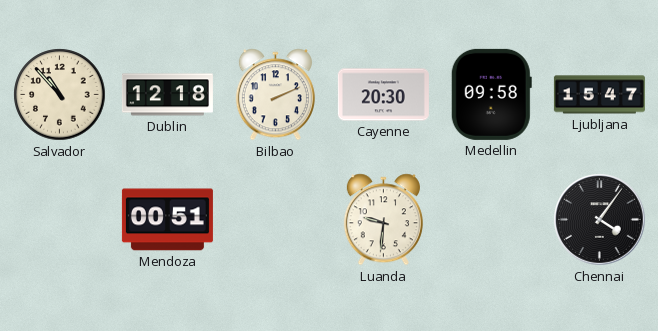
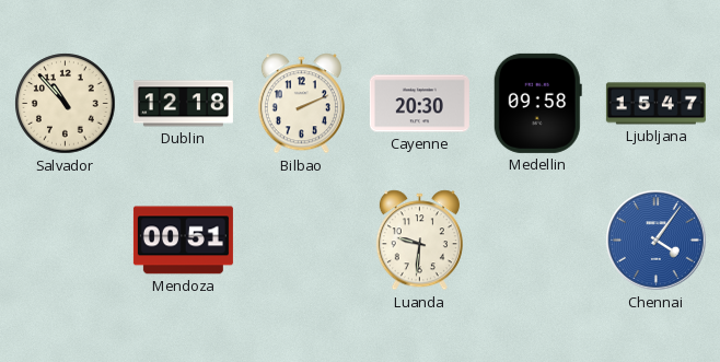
Chennai dial: black -> blue (657, 241)
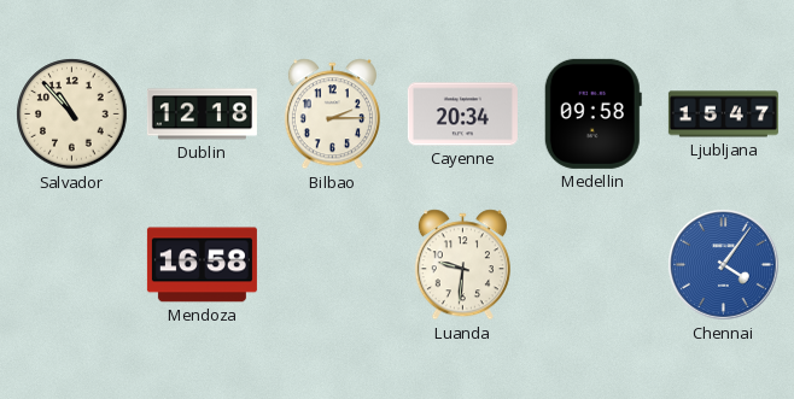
Bilbao: 2:11 -> 2:15 (332, 115)
Cayenne: 20:30 -> 20:34 (462, 115)
Mendoza: 00:51 -> 16:58 (202, 265)
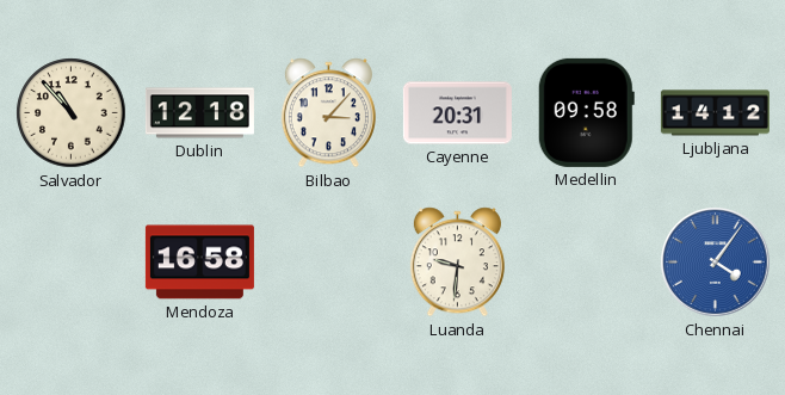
Bilbao: 2:15 -> 3:07 (328, 113)
Cayenne: 20:34 -> 20:31 (457, 113)
Ljubljana: 15:47 -> 14:12 (715, 113)
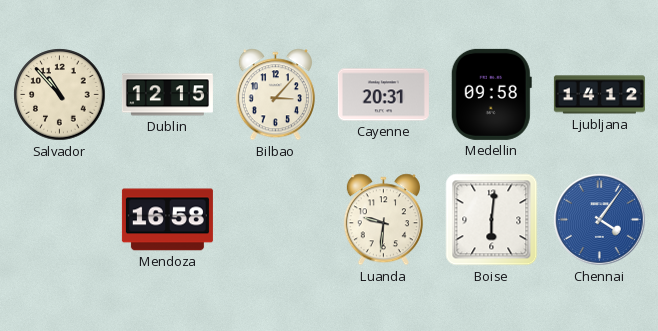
Dublin: 12:18 -> 12:15 (167, 95)
Boise: none -> 6:01 (492, 220)
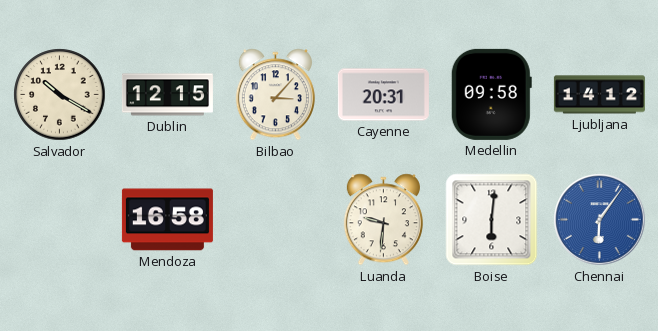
Salvador: 10:53 -> 10:20 (60, 95)
Chennai: 4:06 -> 6:06 (600, 220)
